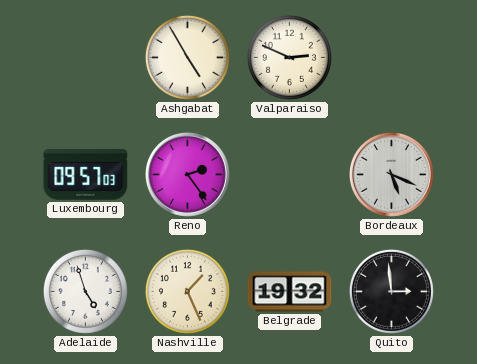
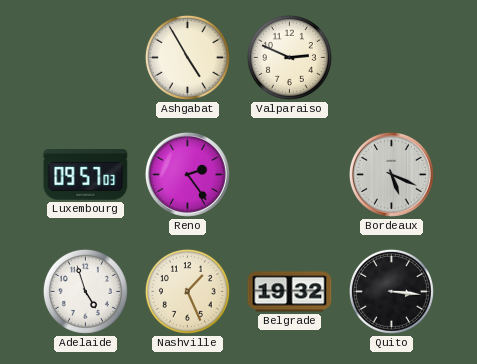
Quito: 2:59 -> 3:16 (391, 291)
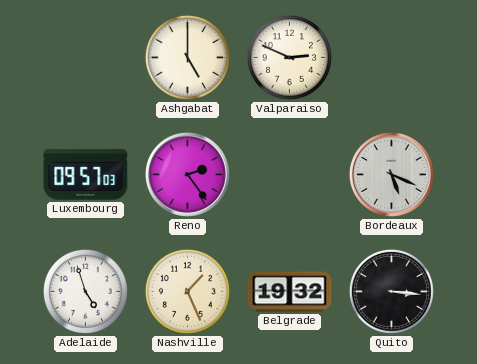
Ashgabat: 4:55 -> 5:00 (187, 57)
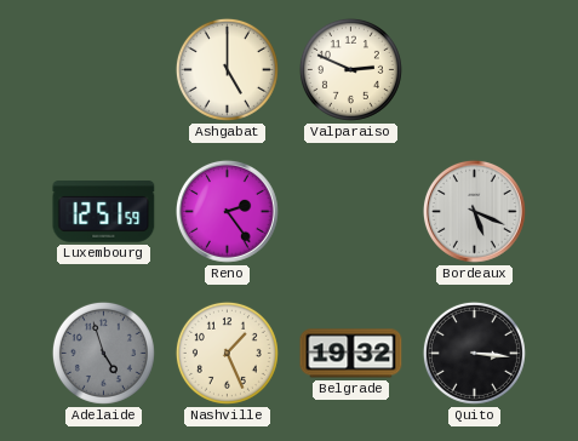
Luxembourg: 09:57 -> 12:51 (104, 212)
Adelaide dial: white -> grey (103, 353)
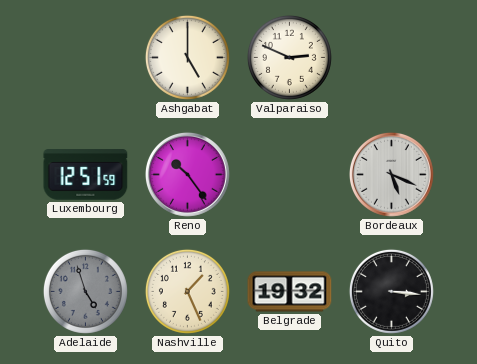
Reno: 2:24 -> 10:24 (188, 175)
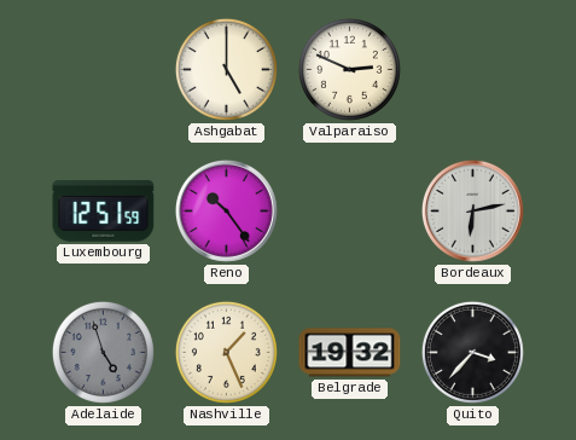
Bordeaux: 5:19 -> 6:13 (473, 212)
Quito: 3:16 -> 3:37 (472, 352)
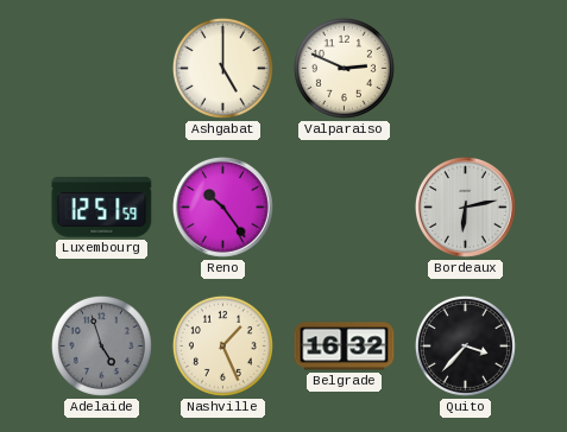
Belgrade: 19:32 -> 16:32 (345, 347)
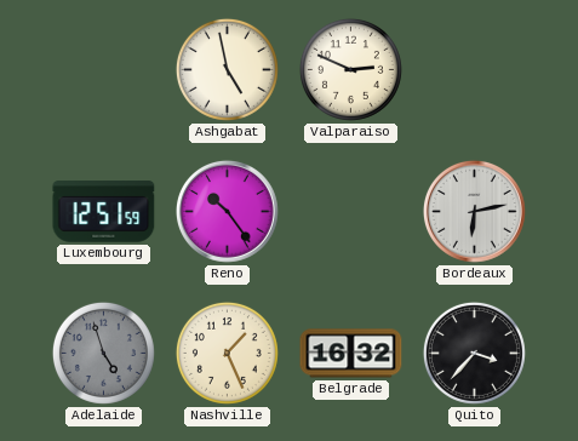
Ashgabat: 5:00 -> 4:58 (227, 69)
